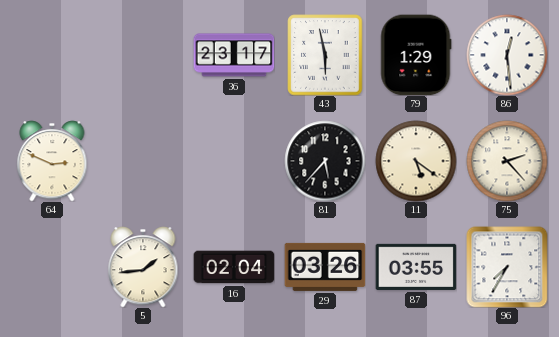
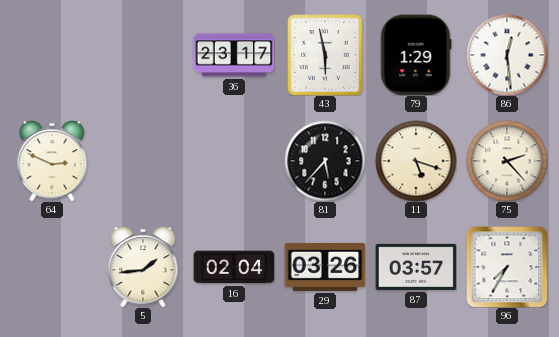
11: 5:21 -> 5:18 (416, 161)
87: 03:55 -> 03:57 (416, 267)
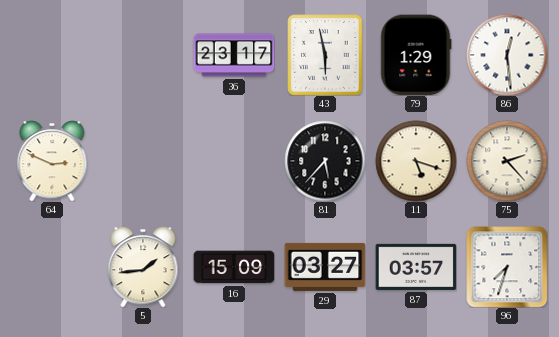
16: 02:04 -> 15:09 (234, 267)
29: 03:26 -> 03:27 (325, 267)
96: 7:35 -> 7:33 (507, 267)
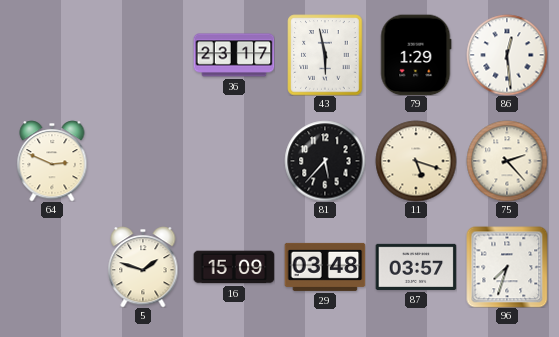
5: 1:44 -> 1:48 (143, 267)
29: 03:27 -> 03:48 (325, 267)
